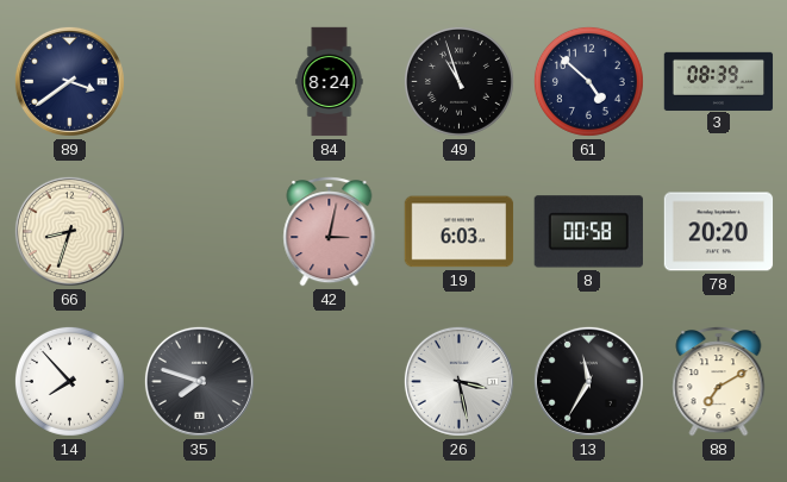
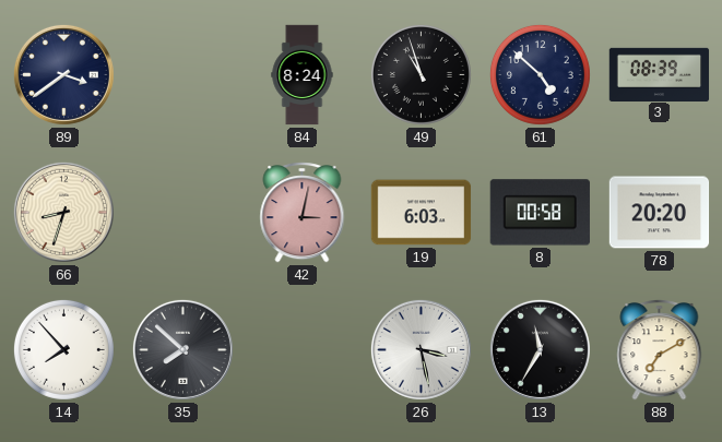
35: 7:48 -> 7:52 (182, 349)
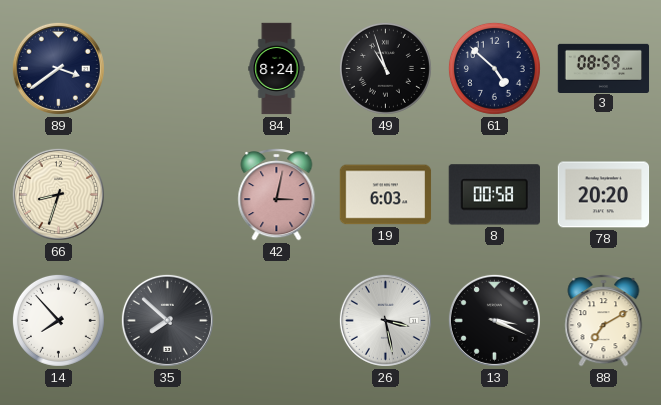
3: 08:39 -> 08:59 (604, 68)
13: 11:35 -> 3:19 (494, 320)
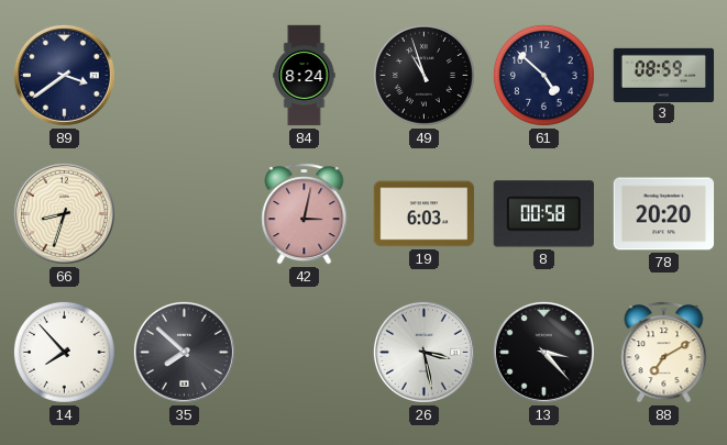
13: 3:19 -> 3:23 (543, 352)
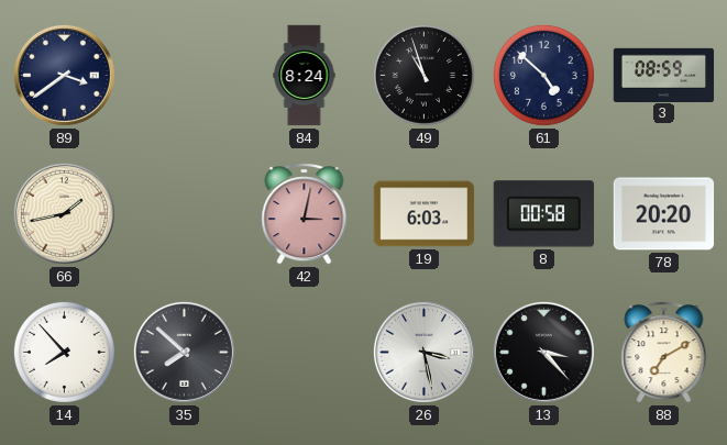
66: 8:33 -> 1:43 (64, 213)
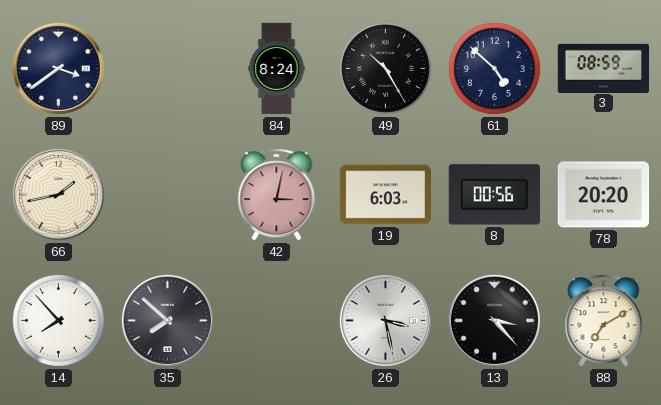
49: 10:57 -> 10:25 (385, 68)
8: 00:58 -> 00:56 (494, 195)
